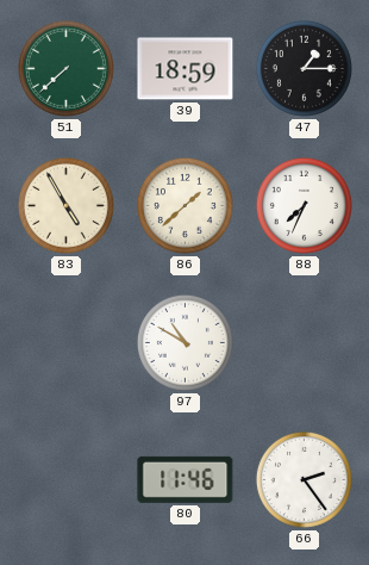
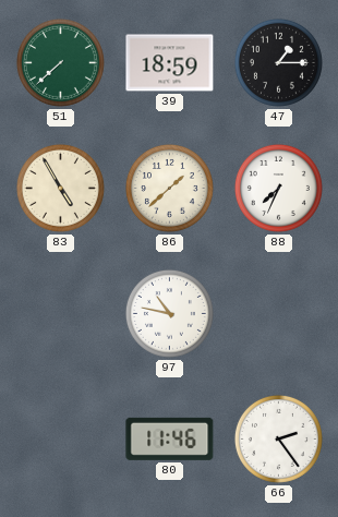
97: 10:50 -> 10:47 (169, 313)
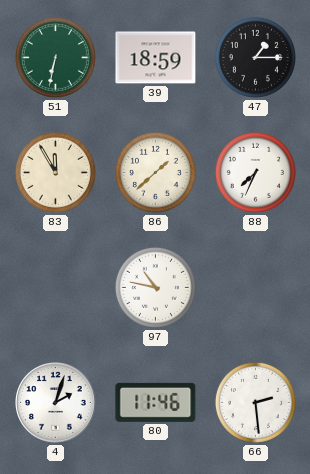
51: 7:38 -> 6:32 (55, 57)
83: 4:55 -> 11:55 (55, 172)
4: none -> 2:03 (56, 403)
66: 2:24 -> 2:29 (255, 402)
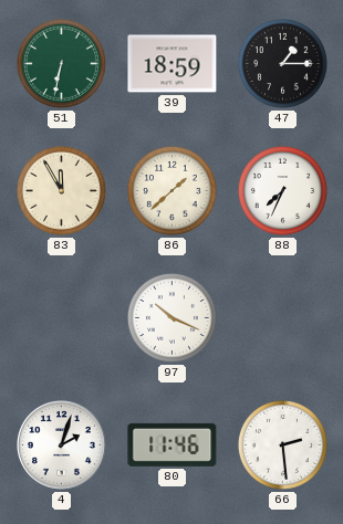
97: 10:47 -> 10:19 (171, 317)
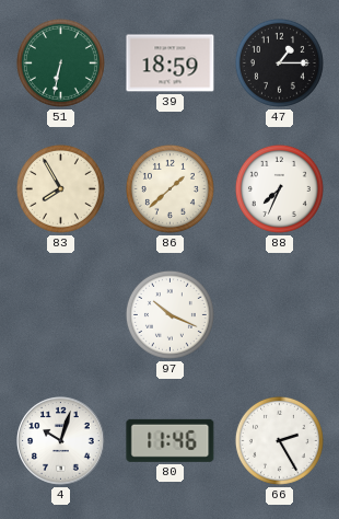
83: 11:55 -> 7:55 (60, 188)
4: 2:03 -> 10:03 (61, 441)
66: 2:29 -> 2:25 (279, 440)
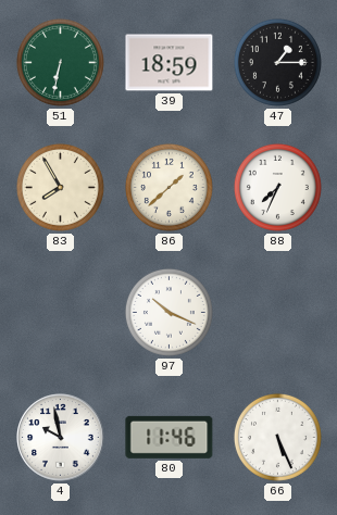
4: 10:03 -> 9:58 (61, 438)
66: 2:25 -> 5:26 (277, 437)
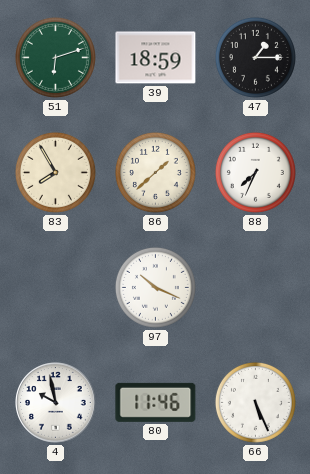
51: 6:32 -> 6:12 (55, 57)
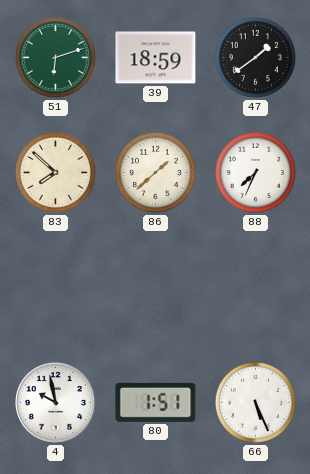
47: 1:15 -> 1:39 (255, 57)
83: 7:55 -> 7:52 (55, 172)
97: 10:19 -> none (155, 287)
80: 11:46 -> 1:51 (156, 402)
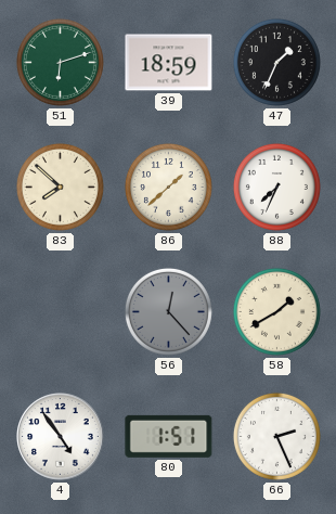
47: 1:39 -> 1:34 (276, 62)
56: none -> 12:23 (168, 311)
58: none -> 1:40 (276, 311)
4: 9:58 -> 4:54 (61, 437)
66: 5:26 -> 2:26 (276, 436)
